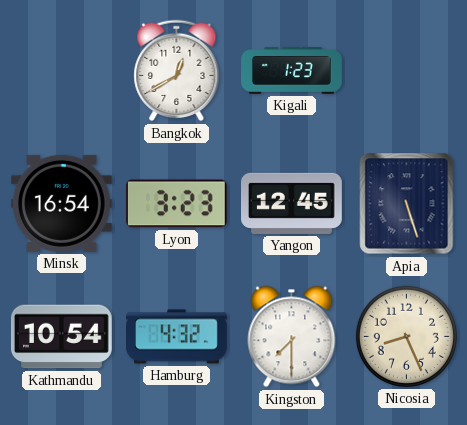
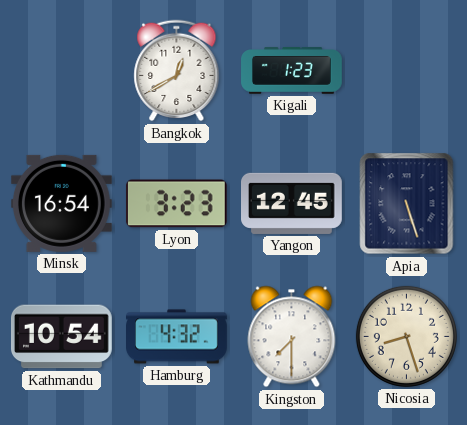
Nicosia: 8:26 -> 8:27 (406, 336)
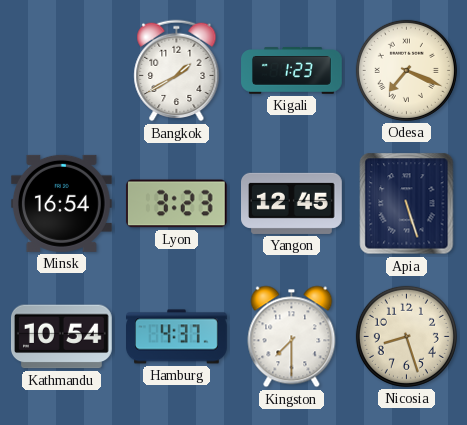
Bangkok: 12:40 -> 1:40 (177, 71)
Odesa: none -> 7:19 (406, 70)
Hamburg: 4:32 -> 4:37 (177, 337)
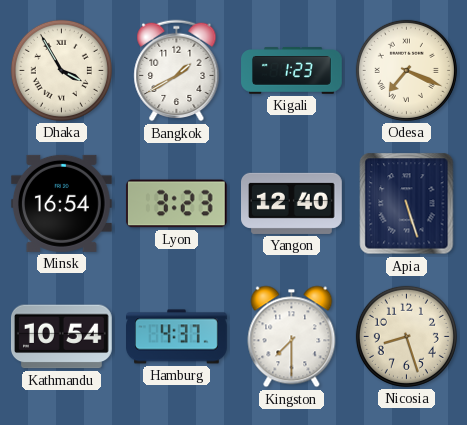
Dhaka: none -> 3:55 (61, 70)
Yangon: 12:45 -> 12:40 (292, 203)
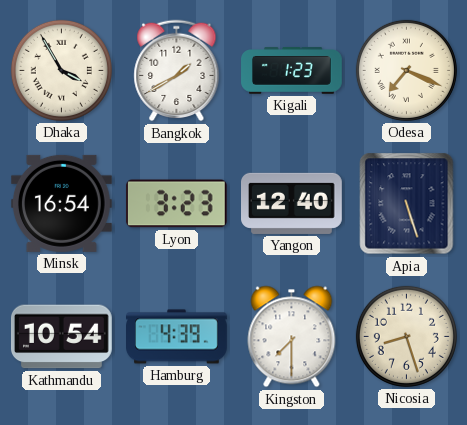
Hamburg: 4:37 -> 4:39 (177, 337)
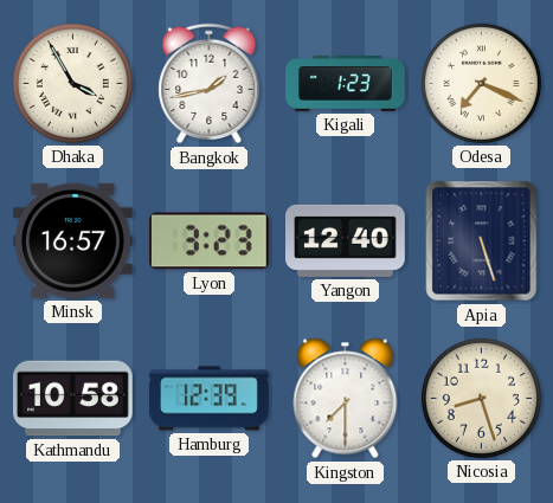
Bangkok: 1:40 -> 1:43 (210, 84)
Minsk: 16:54 -> 16:57 (72, 240)
Kathmandu: 10:54 -> 10:58 (73, 399)
Hamburg: 4:39 -> 12:39 (210, 399)
